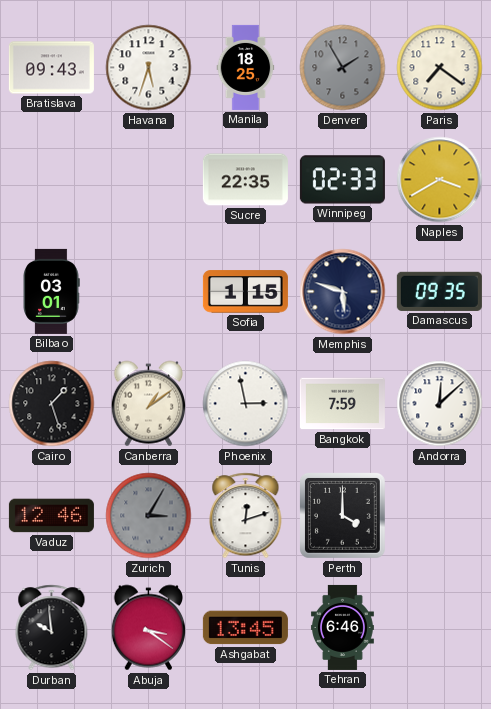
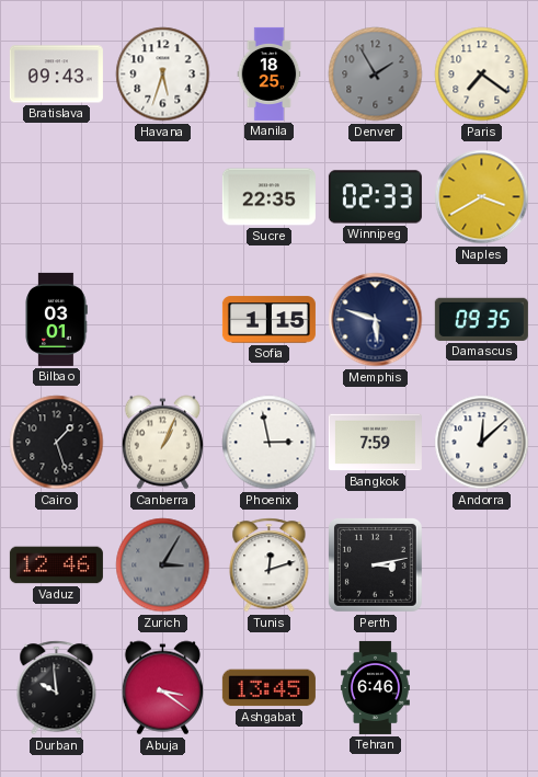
Canberra: 1:09 -> 1:04 (162, 443)
Perth: 4:00 -> 3:13 (375, 564)
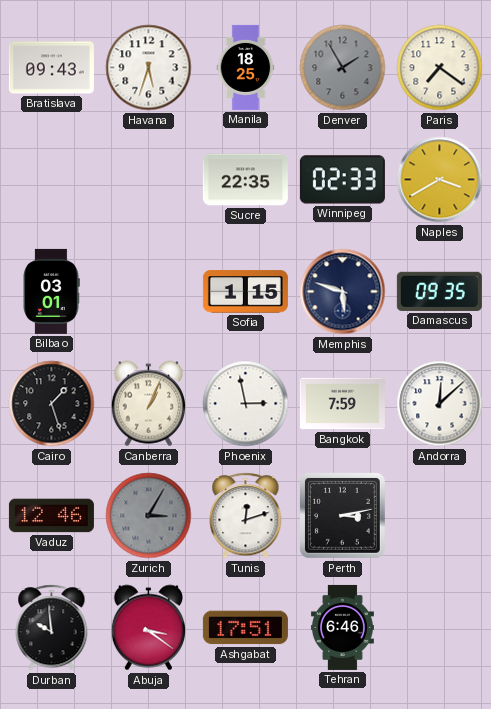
Ashgabat: 13:45 -> 17:51 (245, 628)
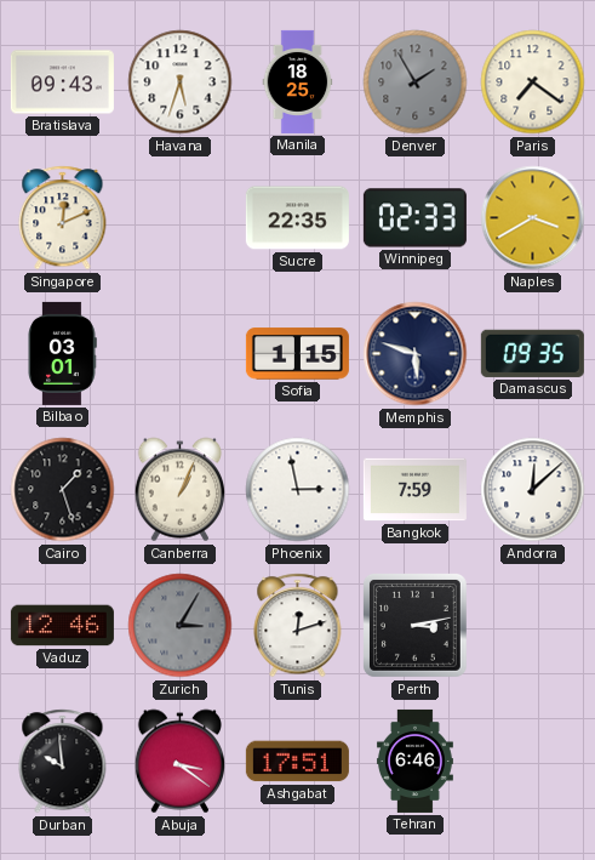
Singapore: none -> 12:11 (63, 218)
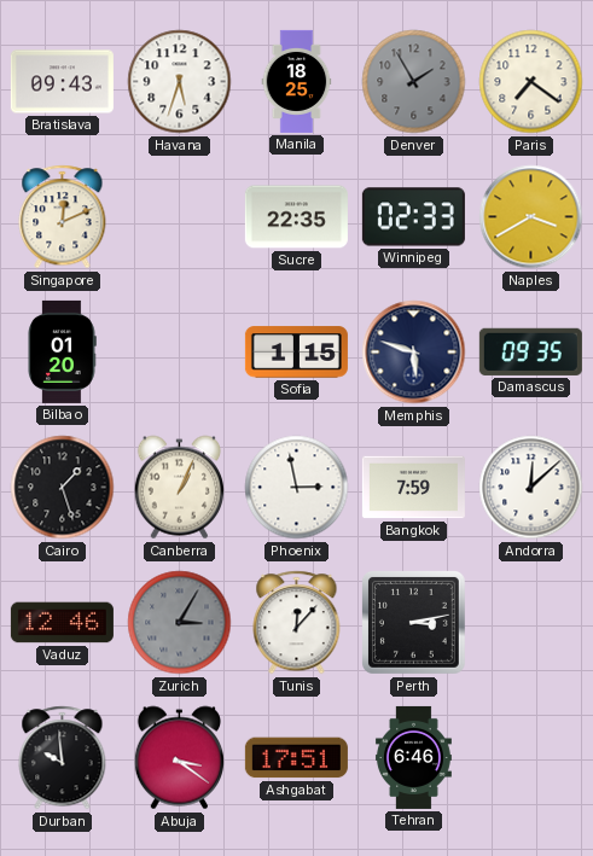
Bilbao: 03:01 -> 01:20 (62, 351)
Tunis: 12:12 -> 12:07 (297, 623)
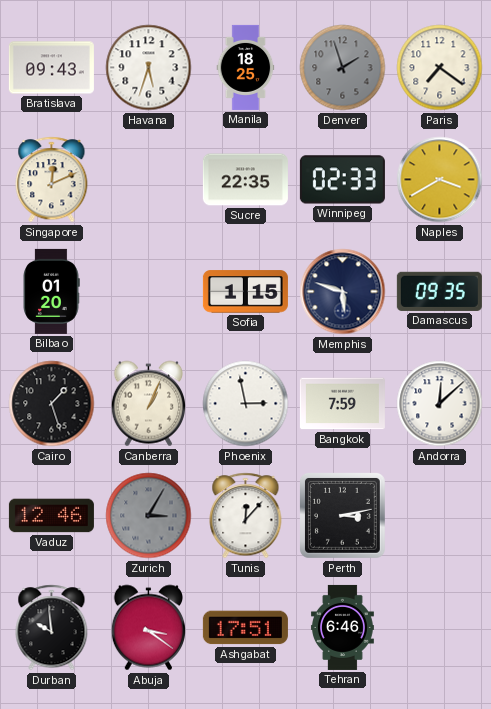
Denver: 1:55 -> 1:57 (343, 68)
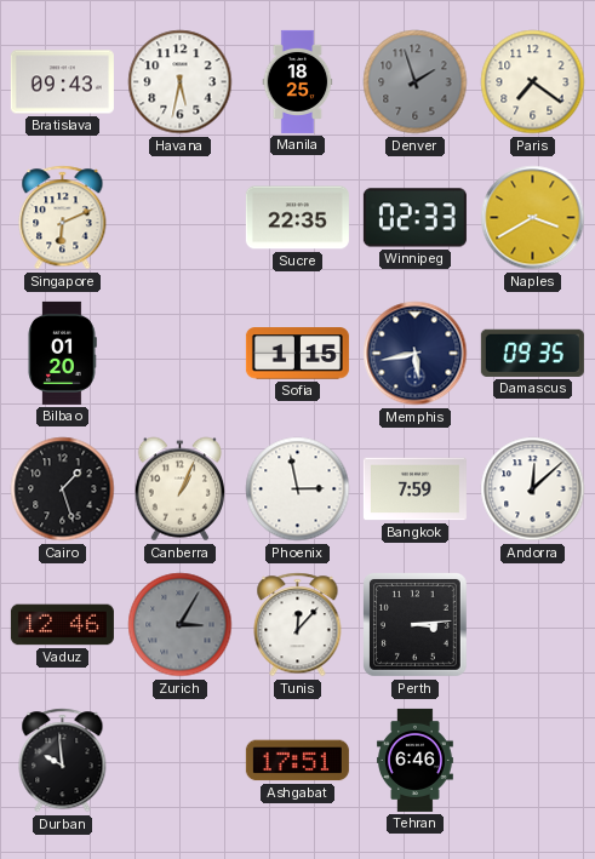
Havana: 5:33 -> 5:32 (181, 82)
Singapore: 12:11 -> 6:11 (63, 218)
Memphis: 5:48 -> 5:43 (416, 354)
Perth: 3:13 -> 3:14 (414, 624)
Abuja: 3:21 -> none (148, 628)
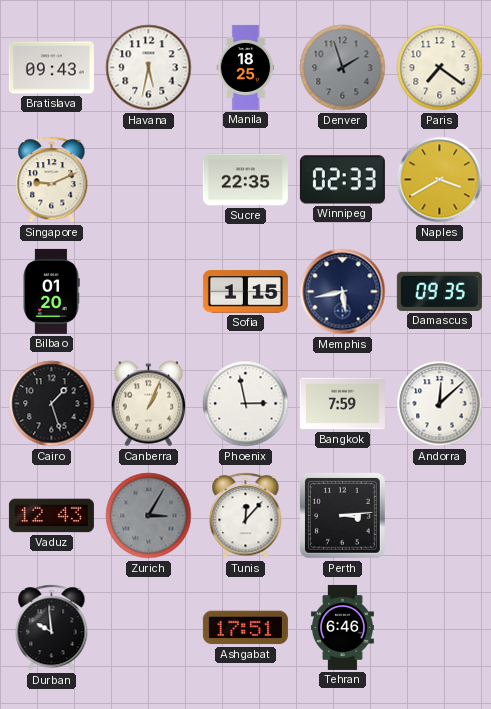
Singapore: 6:11 -> 9:11 (52, 180)
Vaduz: 12:46 -> 12:43 (51, 516)
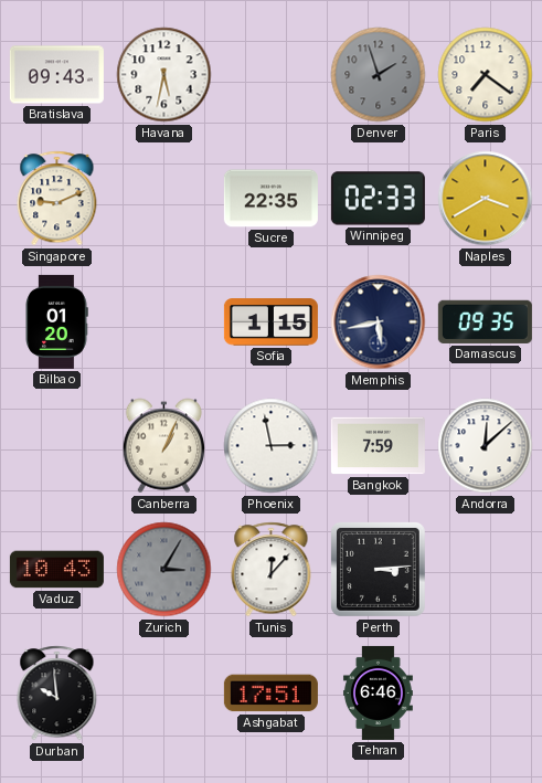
Manila: 18:25 -> none (246, 67)
Cairo: 1:27 -> none (52, 404)
Vaduz: 12:43 -> 10:43 (56, 570)
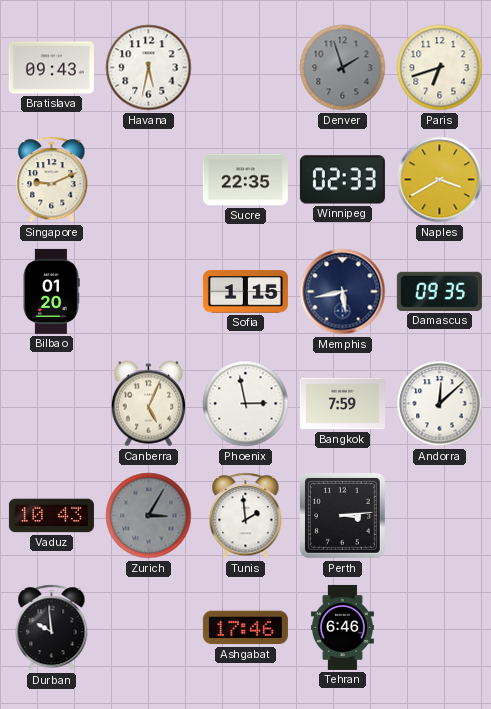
Paris: 7:21 -> 6:42 (440, 68)
Canberra: 1:04 -> 5:04 (148, 404)
Tunis: 12:07 -> 1:59 (246, 516)
Ashgabat: 17:51 -> 17:46 (245, 628)
